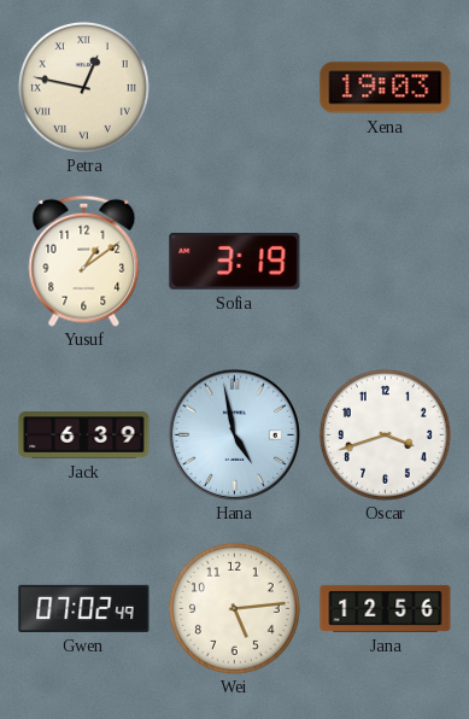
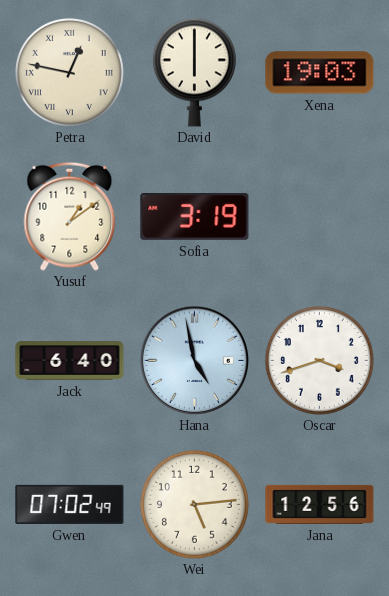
David: none -> 6:00 (194, 72)
Jack: 6:39 -> 6:40 (70, 361)
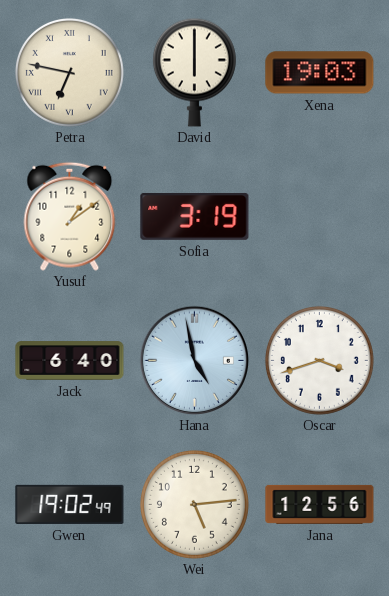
Petra: 12:47 -> 6:47 (69, 72)
Gwen: 07:02 -> 19:02 (70, 504)
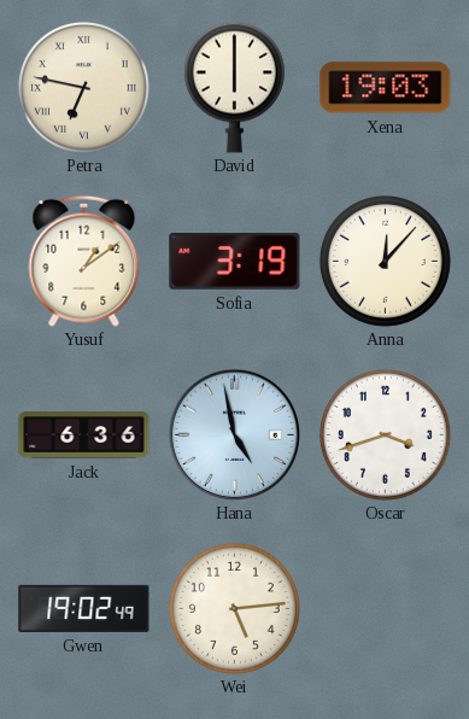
Anna: none -> 12:07 (385, 261)
Jack: 6:40 -> 6:36 (84, 436)
Jana: 12:56 -> none (320, 504)
